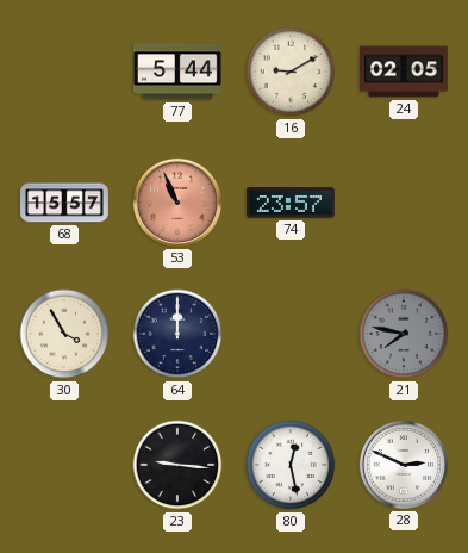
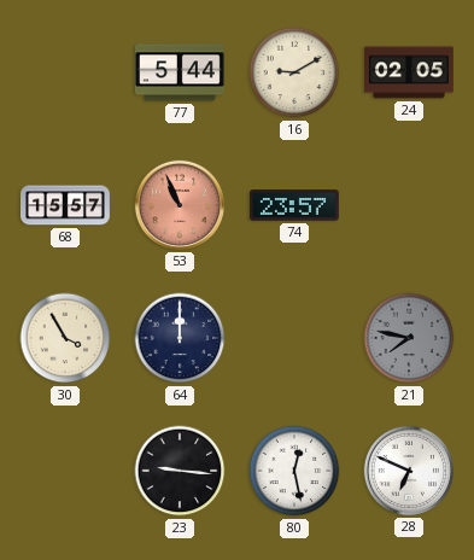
28: 2:49 -> 6:49 (409, 471)
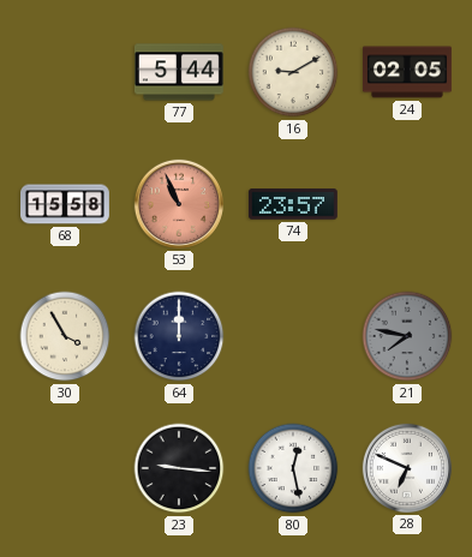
68: 15:57 -> 15:58 (66, 204)
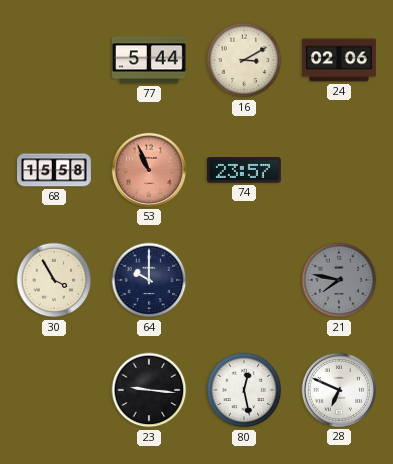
16: 9:10 -> 3:10 (244, 60)
24: 02:05 -> 02:06 (340, 60)
64: 12:00 -> 10:00 (149, 280)
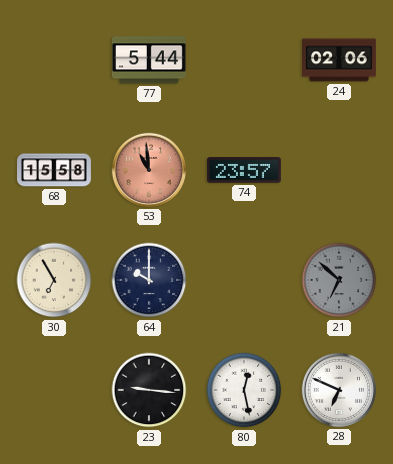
16: 3:10 -> none (244, 60)
53: 10:56 -> 10:59 (149, 170)
30: 3:55 -> 6:55 (54, 280)
21: 7:47 -> 6:52 (339, 280)
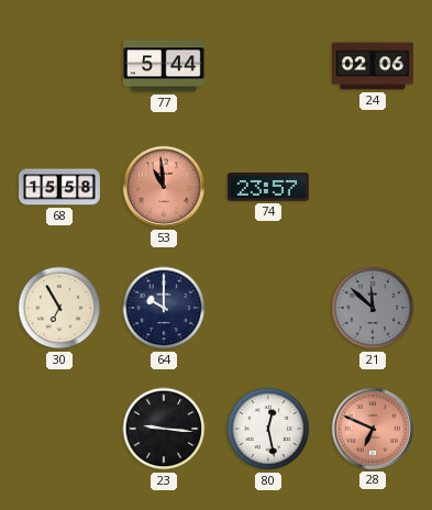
21: 6:52 -> 11:52 (373, 308)
28 dial: white -> salmon (373, 429)
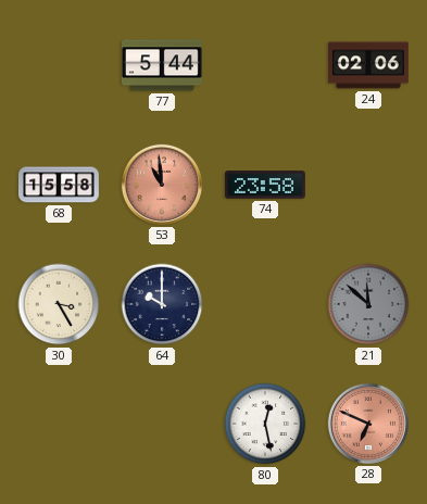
74: 23:57 -> 23:58 (265, 185)
30: 6:55 -> 3:25 (59, 304)
23: 9:16 -> none (164, 429)
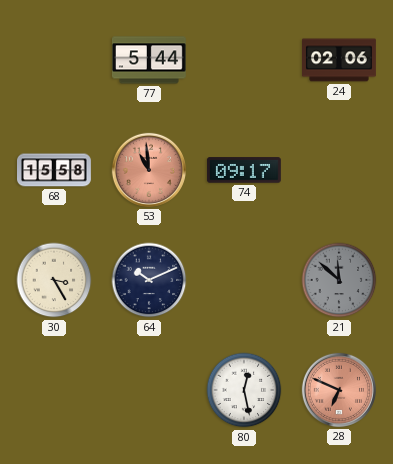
74: 23:58 -> 09:17 (244, 170)
64: 10:00 -> 10:11 (149, 280)
